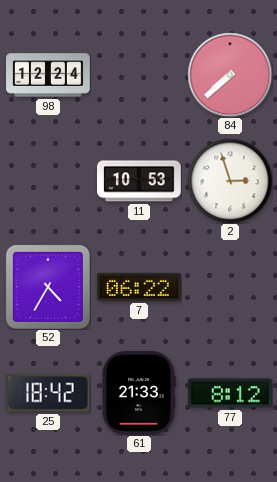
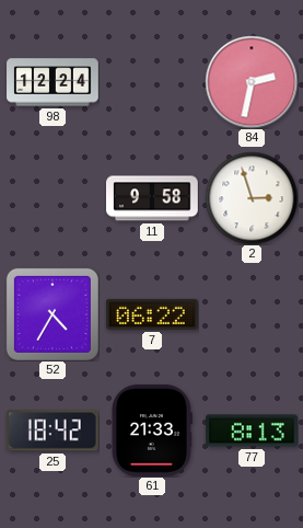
84: 7:38 -> 2:32 (252, 82)
11: 10:53 -> 9:58 (153, 198)
77: 8:12 -> 8:13 (253, 431)
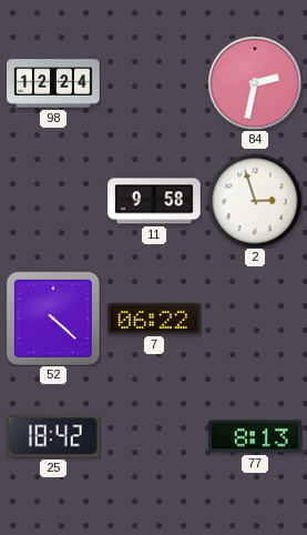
52: 4:35 -> 4:22 (53, 319)
61: 21:33 -> none (152, 432)
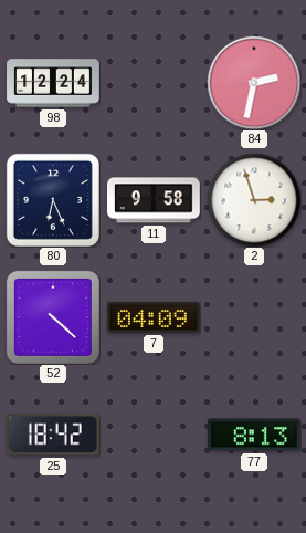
80: none -> 6:26 (53, 200)
7: 06:22 -> 04:09 (155, 317)
